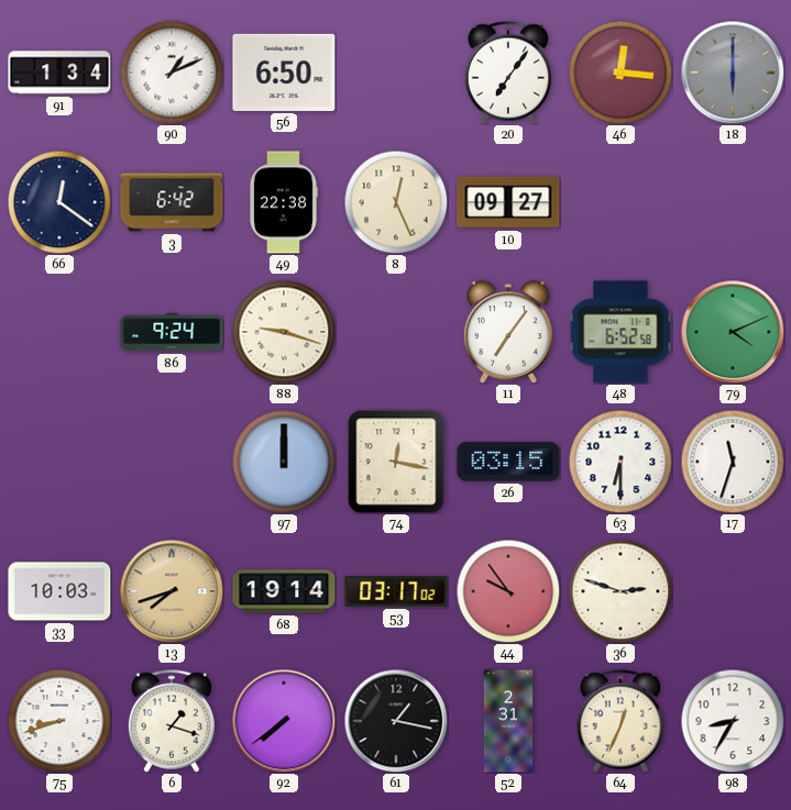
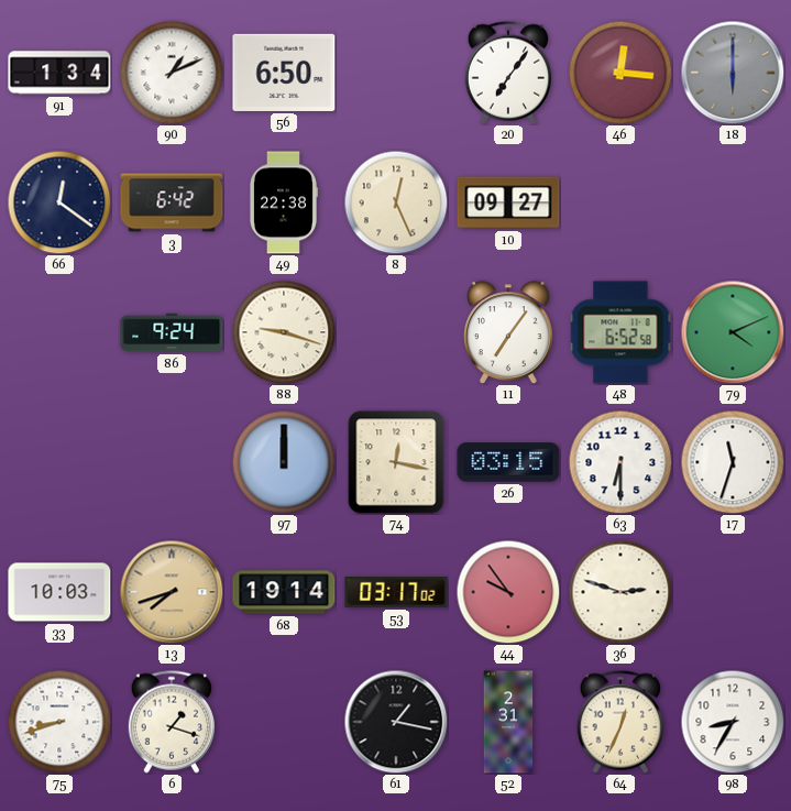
92: 7:39 -> none (284, 721)
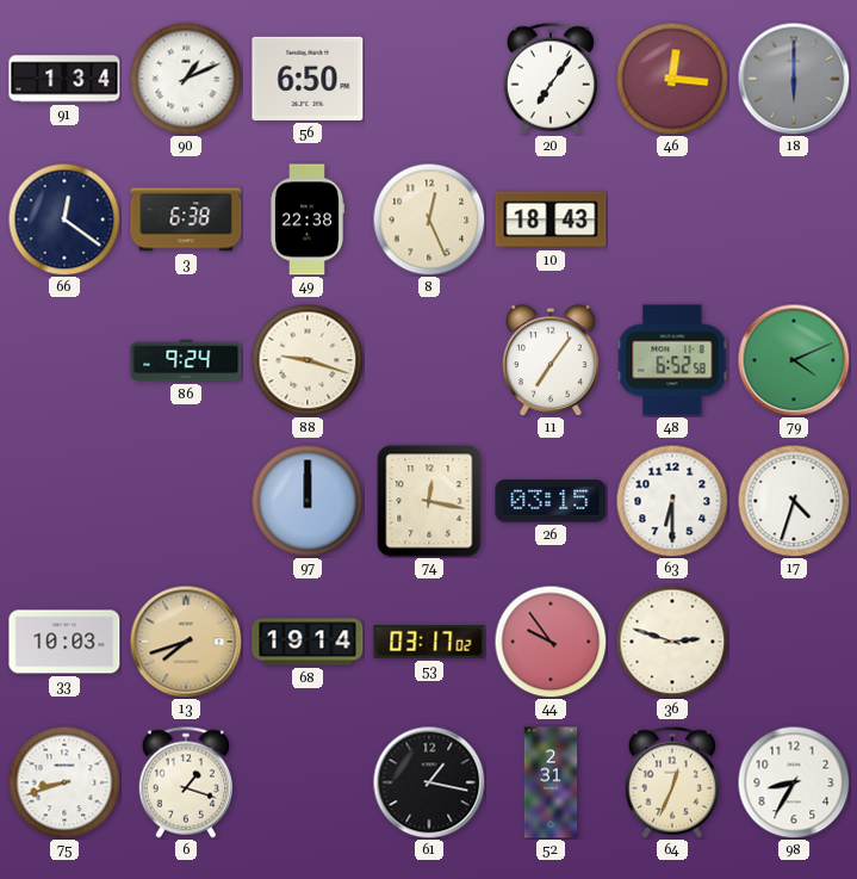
3: 6:42 -> 6:38 (186, 219)
10: 09:27 -> 18:43 (551, 219)
17: 11:33 -> 4:33 (794, 501)
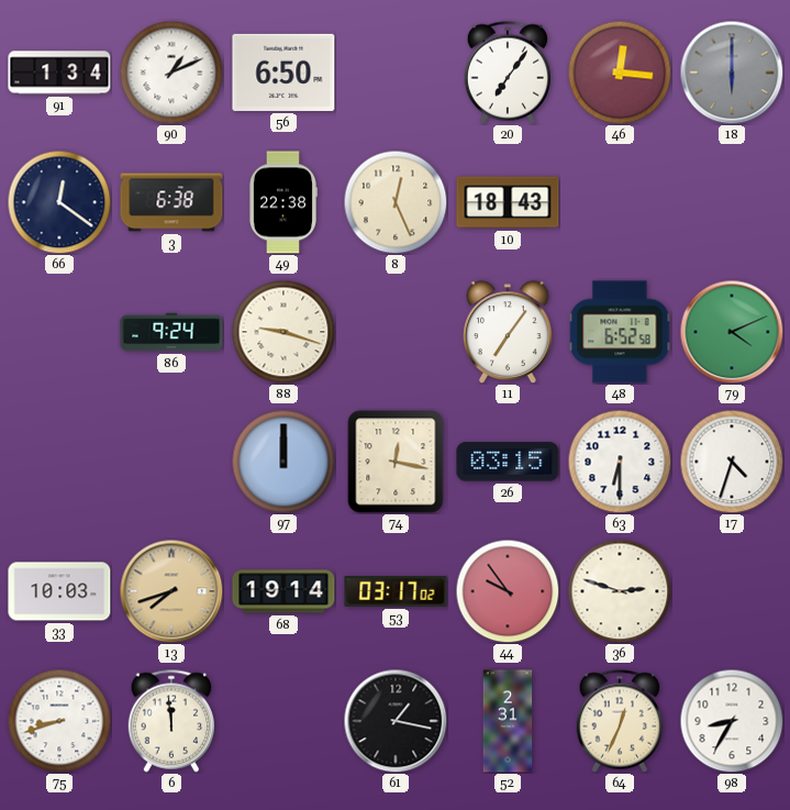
6: 1:18 -> 11:59 (170, 721)
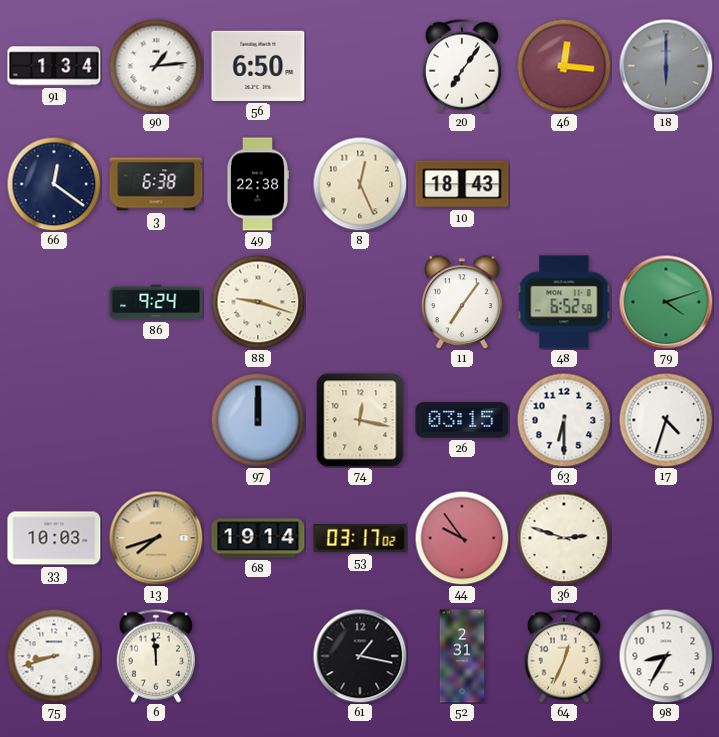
90: 1:11 -> 1:14 (156, 66)
79: 4:11 -> 4:12 (666, 302)
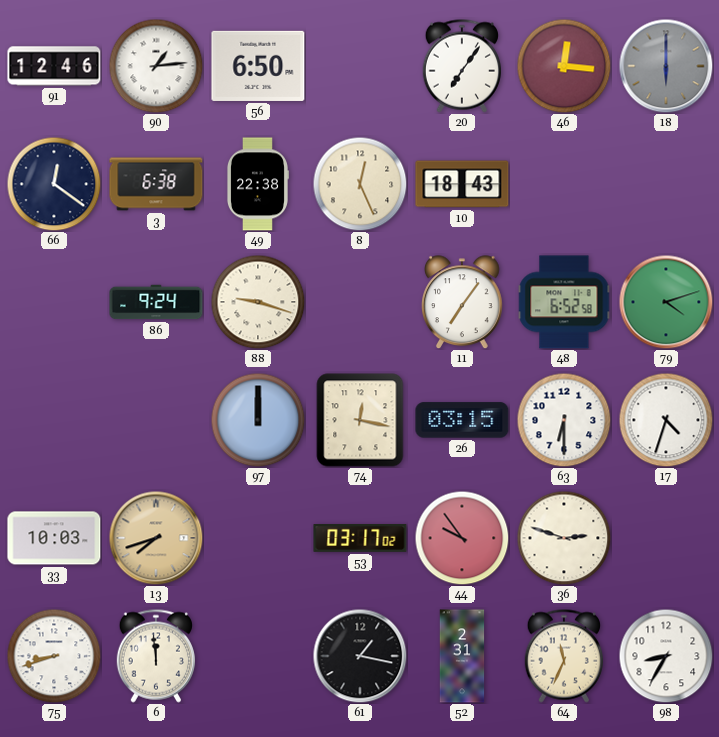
91: 1:34 -> 12:46 (54, 66)
68: 19:14 -> none (258, 538)
64: 12:34 -> 11:34 (563, 656)
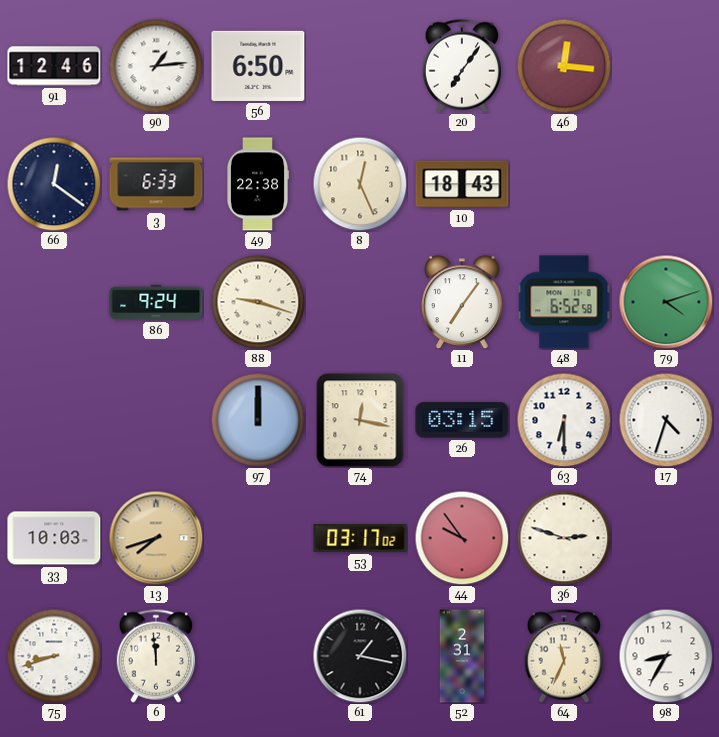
18: 6:00 -> none (666, 66)
3: 6:38 -> 6:33 (156, 184)
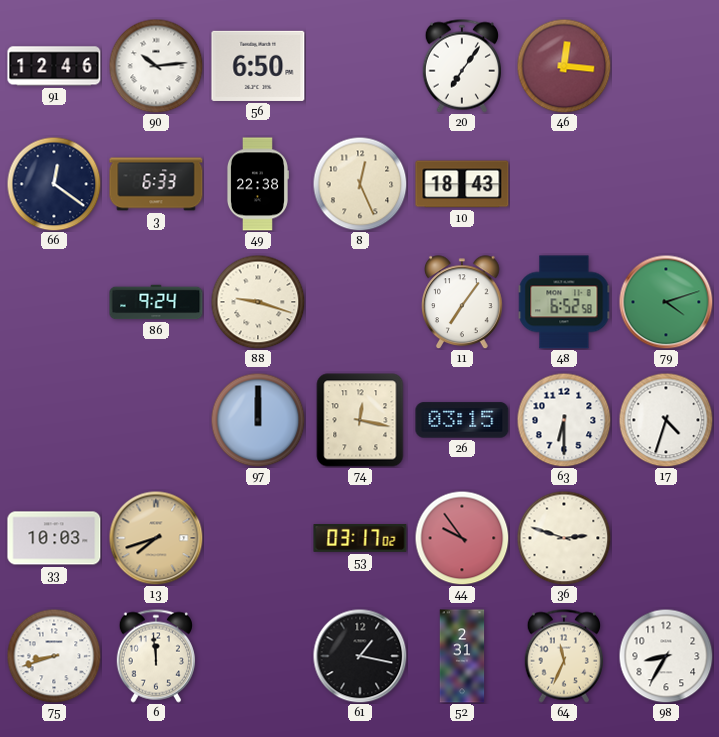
90: 1:14 -> 10:14 (156, 66)
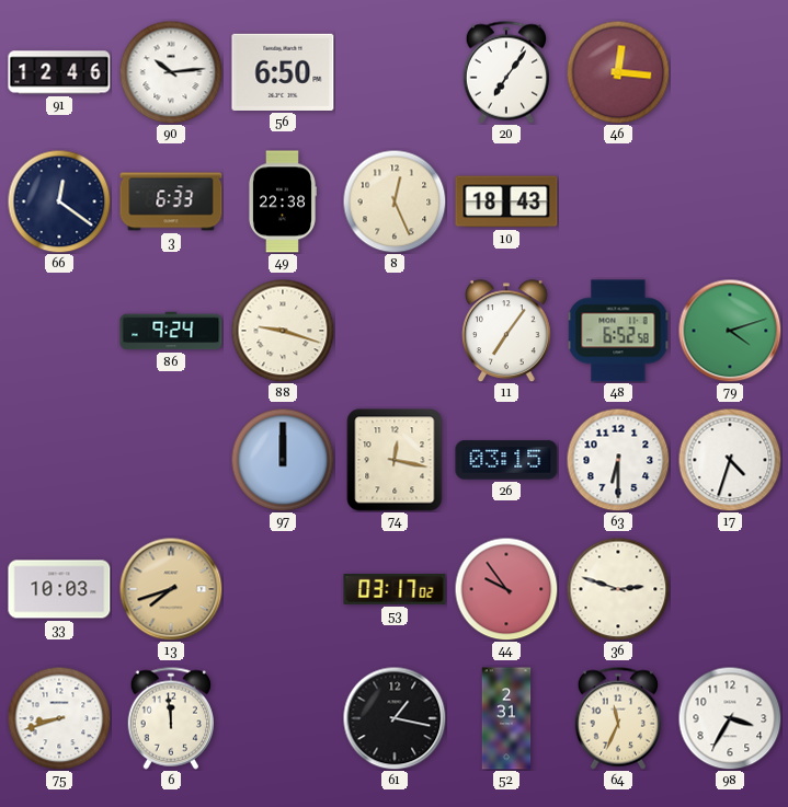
98: 8:35 -> 3:35 (730, 718)
